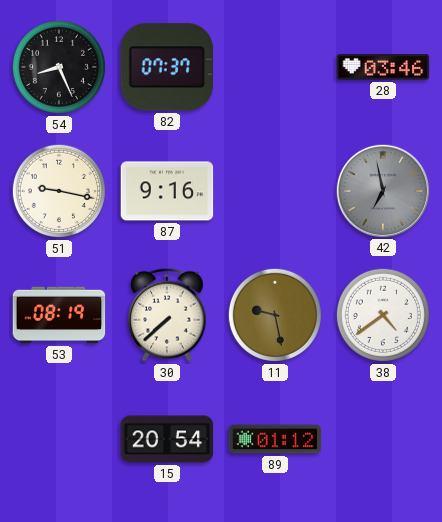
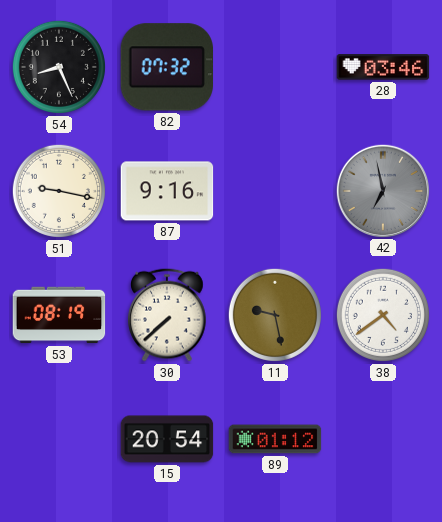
82: 07:37 -> 07:32 (166, 67)
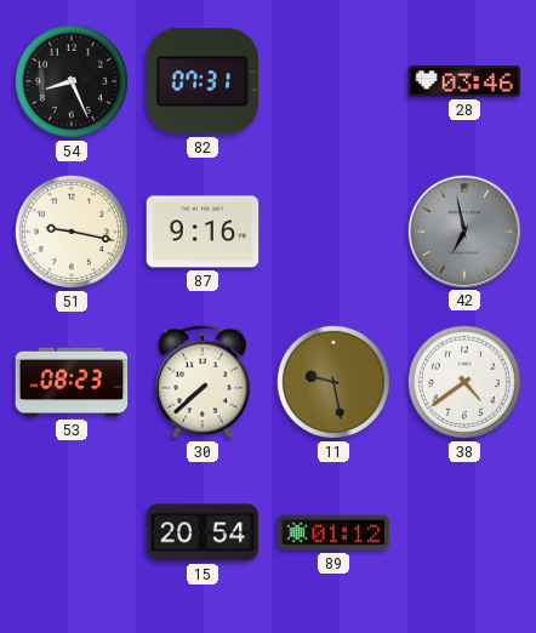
82: 07:32 -> 07:31 (201, 81)
53: 08:19 -> 08:23 (72, 382)
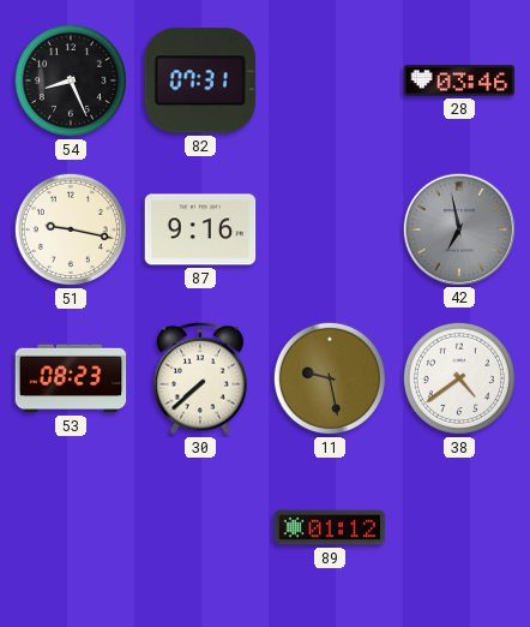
15: 20:54 -> none (203, 532)
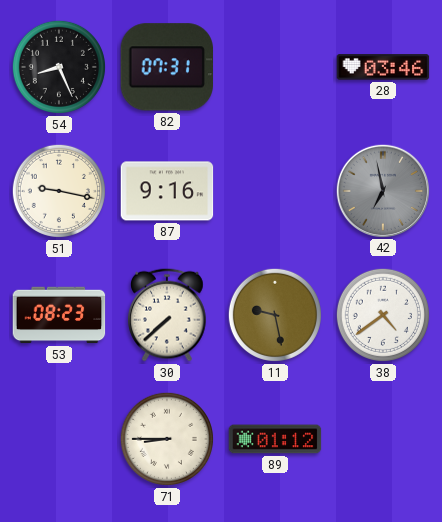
71: none -> 8:45 (167, 439)
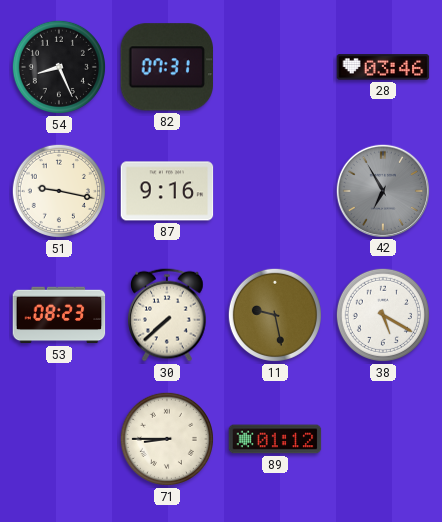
42: 6:58 -> 6:55 (382, 190)
38: 4:39 -> 5:20 (383, 315)
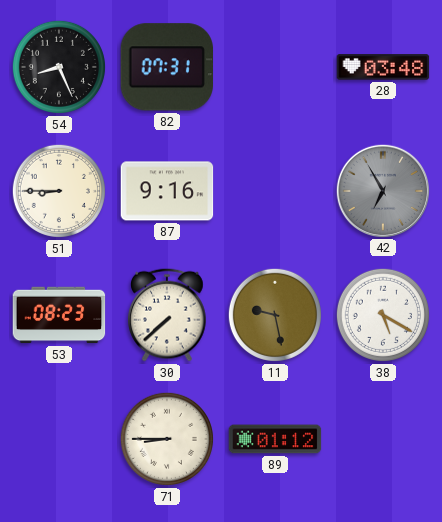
28: 03:46 -> 03:48 (383, 67)
51: 9:17 -> 8:45 (59, 191)
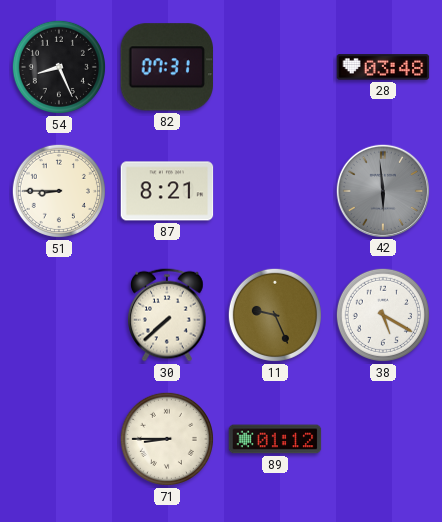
87: 9:16 -> 8:21 (167, 191)
42: 6:55 -> 5:59 (382, 190)
53: 08:23 -> none (59, 315)
11: 9:28 -> 9:26 (275, 315)
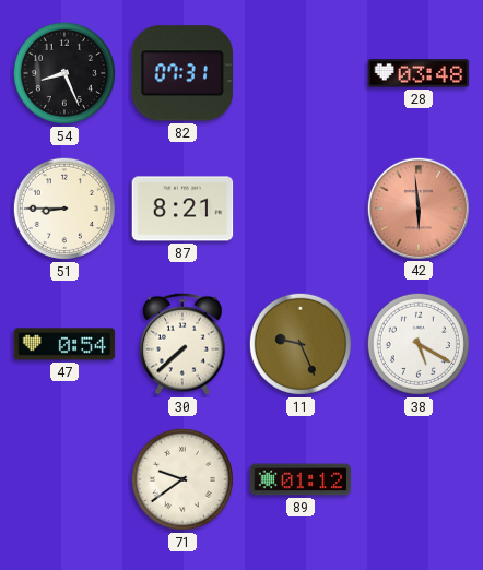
42 dial: grey -> salmon (417, 207)
47: none -> 0:54 (64, 344)
71: 8:45 -> 9:39 (182, 479)
